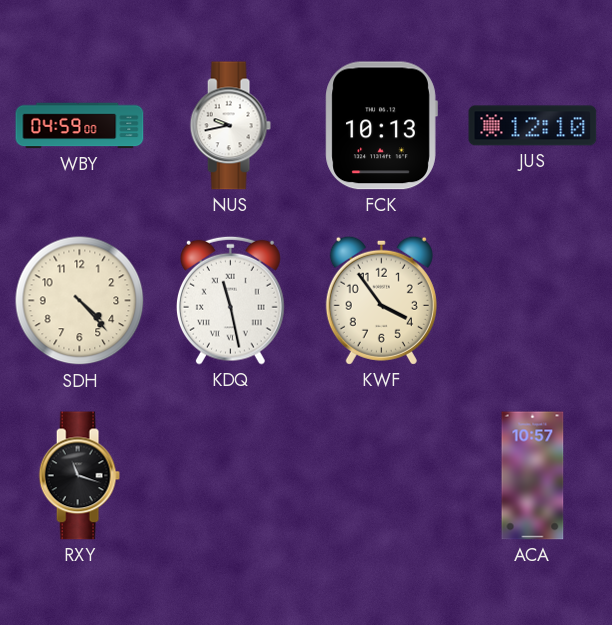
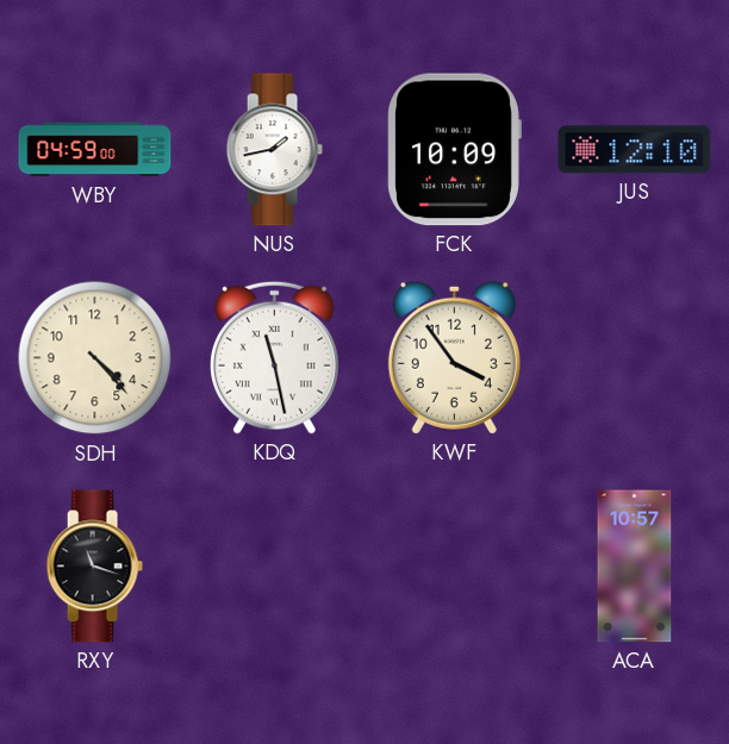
NUS: 9:43 -> 1:43 (274, 150)
FCK: 10:13 -> 10:09 (454, 150)
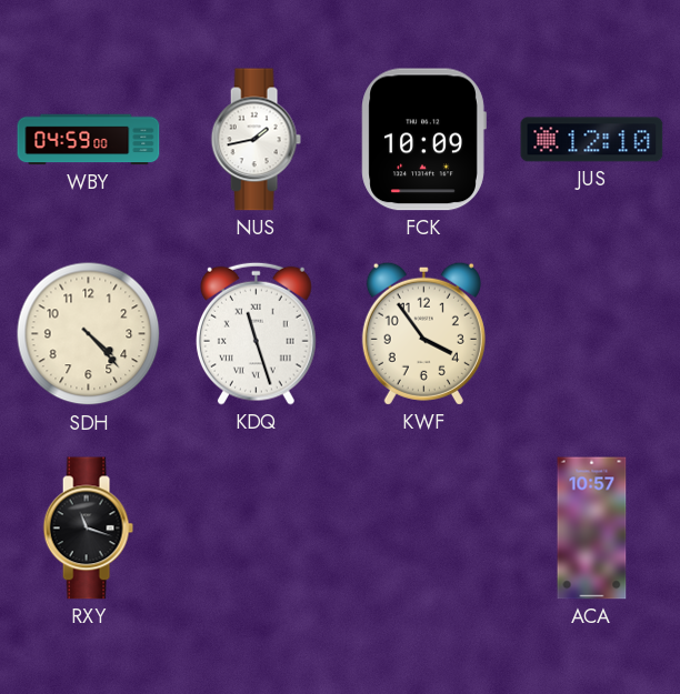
KDQ: 11:28 -> 11:27 (256, 333)
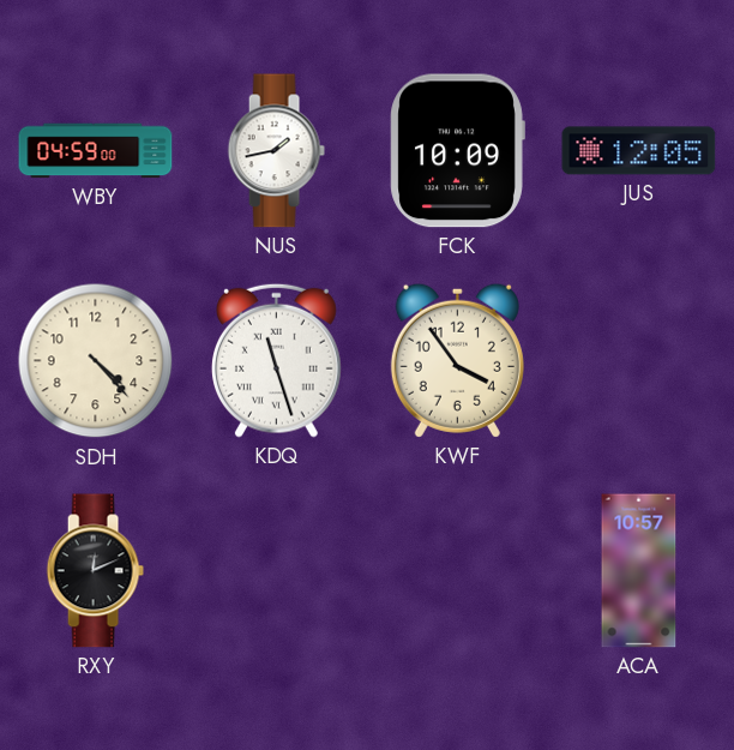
JUS: 12:10 -> 12:05 (639, 151)
RXY: 11:18 -> 12:11 (95, 571)
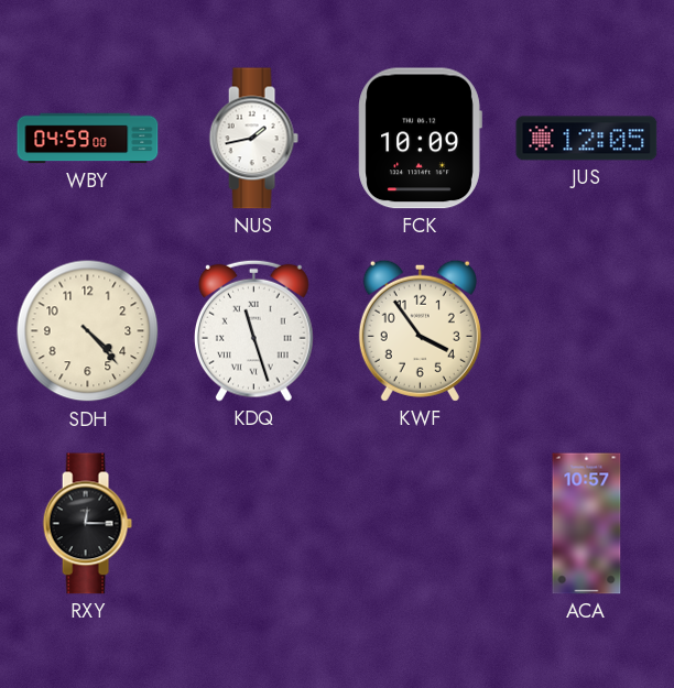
RXY: 12:11 -> 12:15 (87, 524)
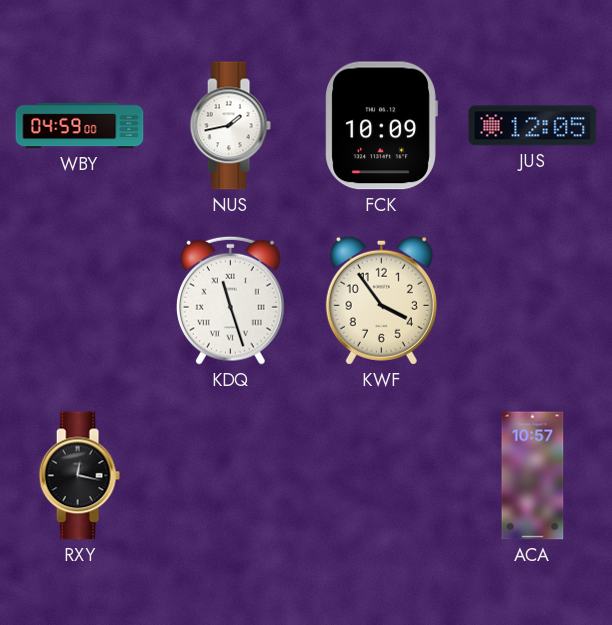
SDH: 4:23 -> none (88, 331)
RXY: 12:15 -> 12:17 (79, 476)
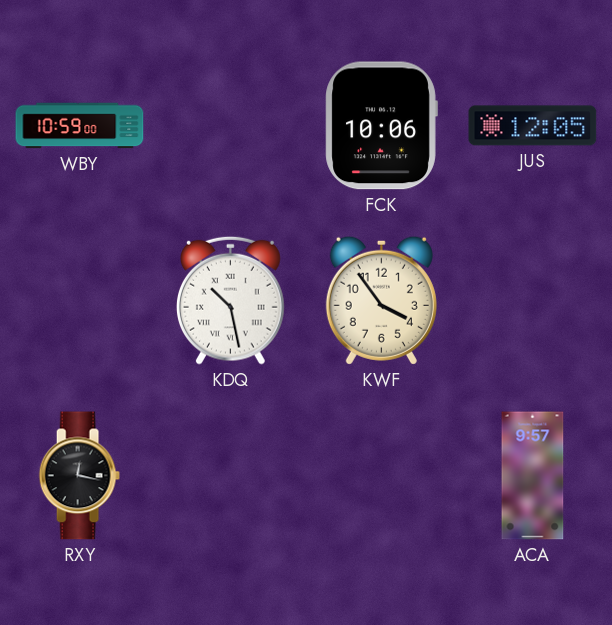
WBY: 04:59 -> 10:59 (80, 126)
NUS: 1:43 -> none (230, 126)
FCK: 10:09 -> 10:06 (381, 126)
KDQ: 11:27 -> 10:28 (230, 300)
ACA: 10:57 -> 9:57 (533, 476)
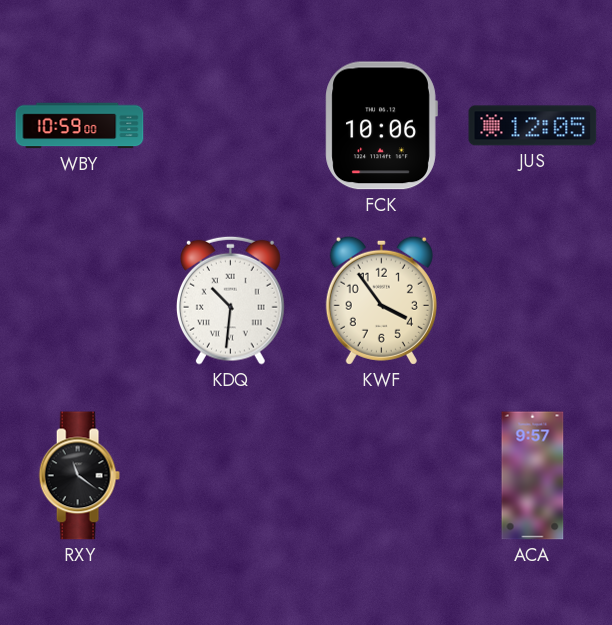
KDQ: 10:28 -> 10:31 (230, 300)
RXY: 12:17 -> 11:21 (79, 476)
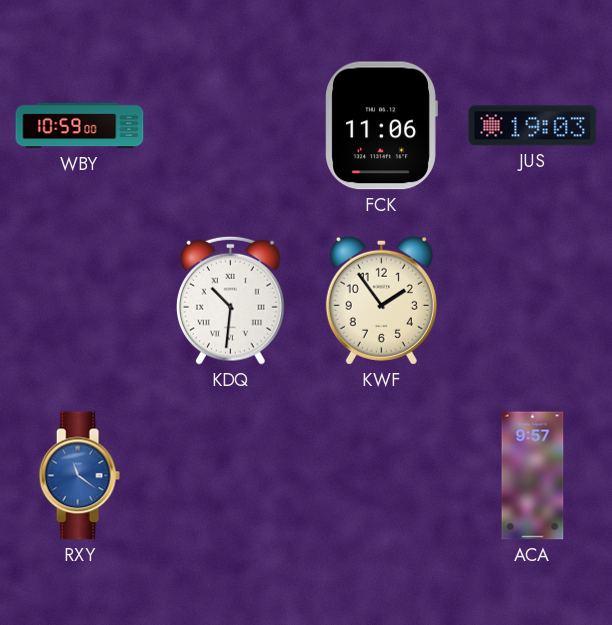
FCK: 10:06 -> 11:06 (381, 126)
JUS: 12:05 -> 19:03 (533, 126)
KWF: 3:54 -> 1:54 (381, 300)
RXY dial: black -> blue (79, 476)
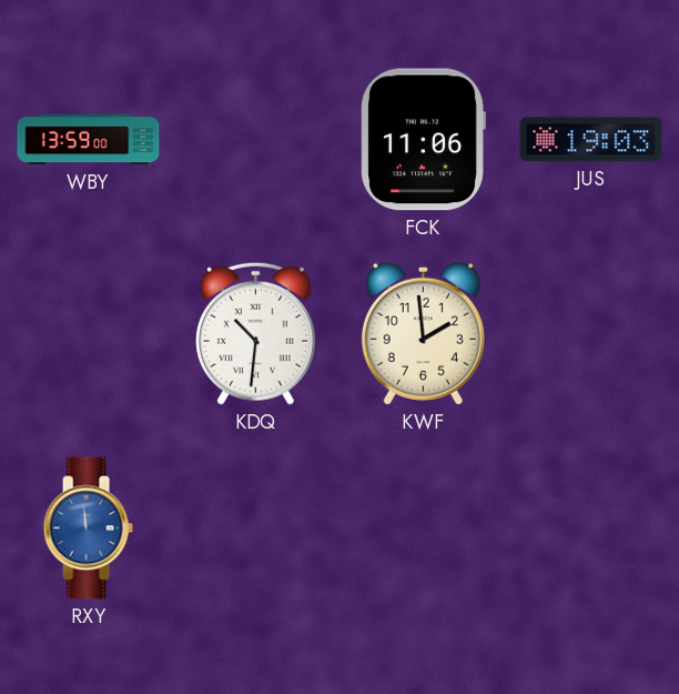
WBY: 10:59 -> 13:59 (89, 140)
KWF: 1:54 -> 1:59 (423, 333)
RXY: 11:21 -> 11:59 (88, 529)
ACA: 9:57 -> none (533, 476)
